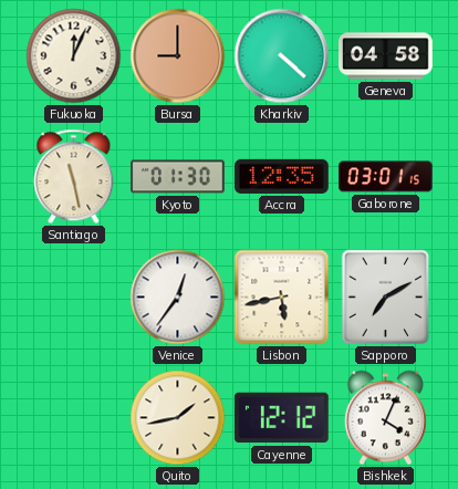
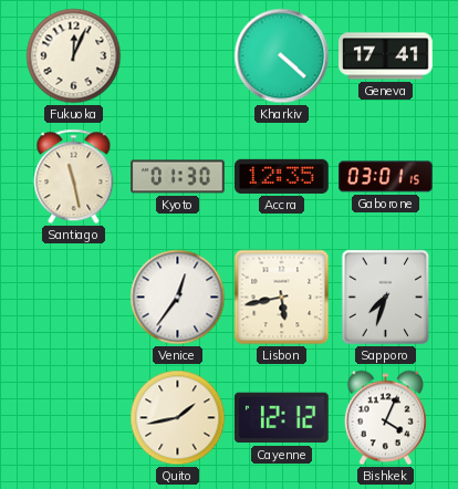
Bursa: 9:00 -> none (178, 56)
Geneva: 04:58 -> 17:41 (386, 56)
Sapporo: 7:10 -> 7:33 (386, 298)
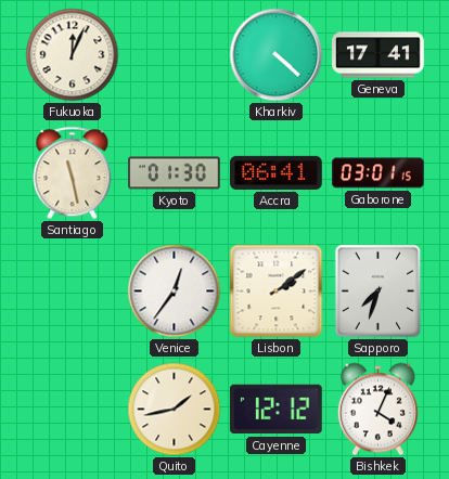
Accra: 12:35 -> 06:41 (277, 172)
Lisbon: 5:43 -> 2:09 (277, 292)
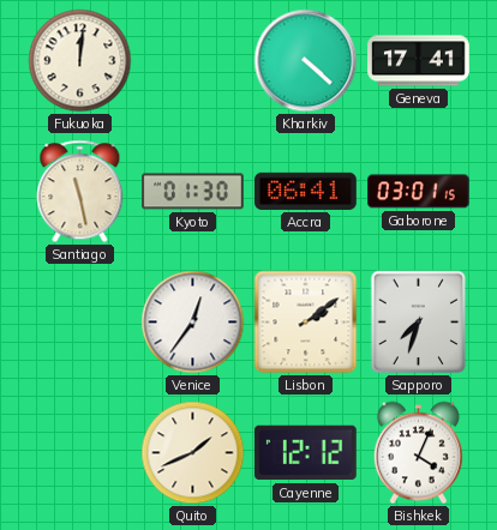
Fukuoka: 12:04 -> 12:01 (80, 61)
Quito: 1:43 -> 1:41 (193, 453)
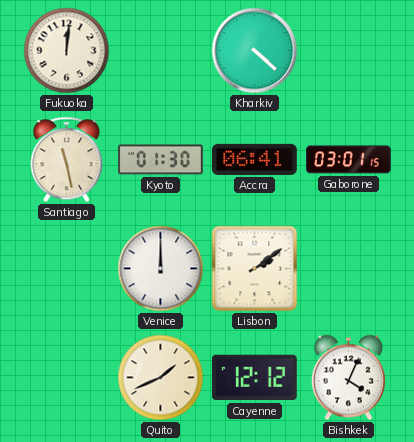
Geneva: 17:41 -> none (419, 61)
Venice: 12:36 -> 12:00 (161, 269)
Sapporo: 7:33 -> none (419, 323)
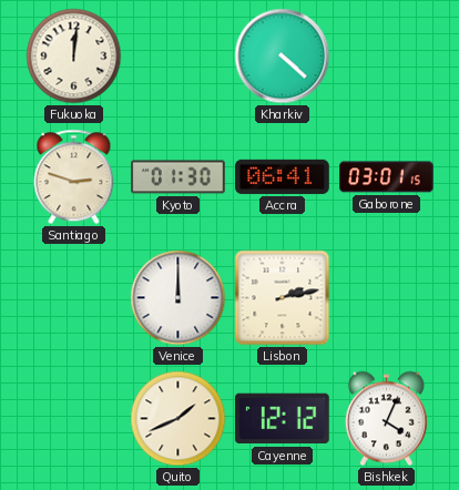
Santiago: 11:28 -> 2:48 (74, 177)
Lisbon: 2:09 -> 2:13 (283, 298)
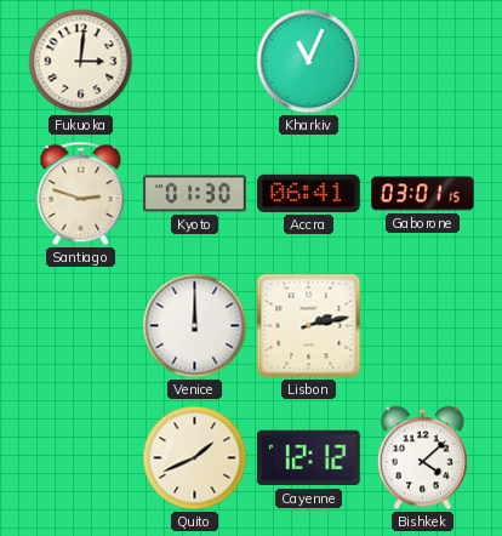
Fukuoka: 12:01 -> 3:01 (81, 62)
Kharkiv: 4:22 -> 11:04 (309, 62)
Bishkek: 4:04 -> 4:08 (422, 458)
